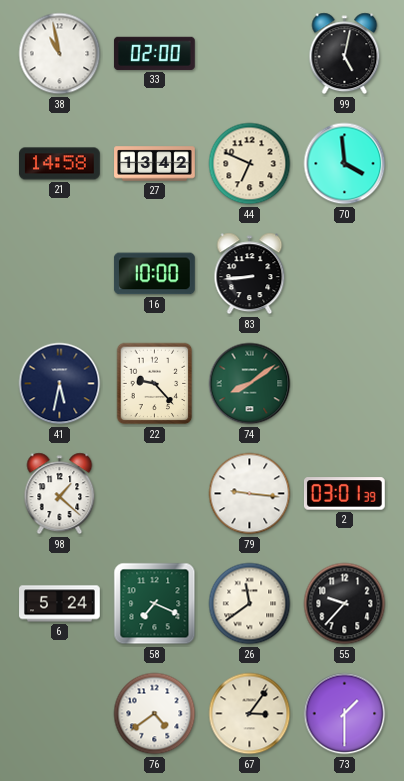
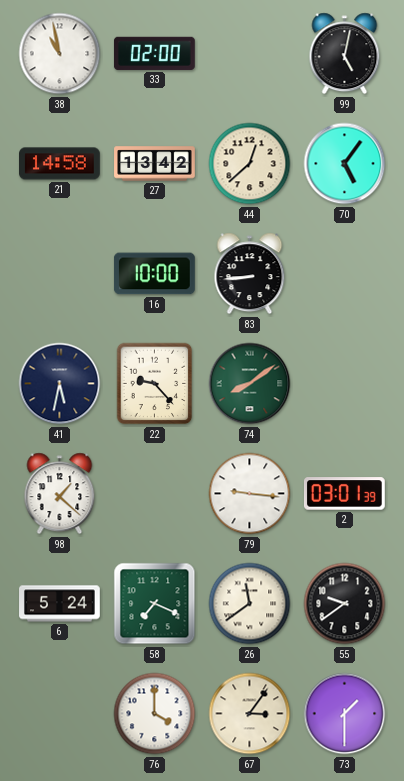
44: 6:49 -> 12:38 (250, 164)
70: 3:59 -> 5:06 (345, 164)
55: 9:37 -> 9:39 (345, 604)
76: 4:39 -> 4:00 (155, 714)
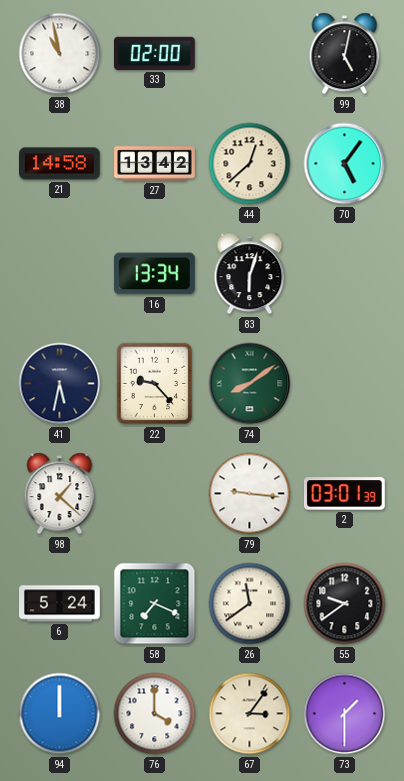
16: 10:00 -> 13:34 (154, 274)
83: 8:44 -> 6:03 (250, 274)
94: none -> 12:00 (60, 714)
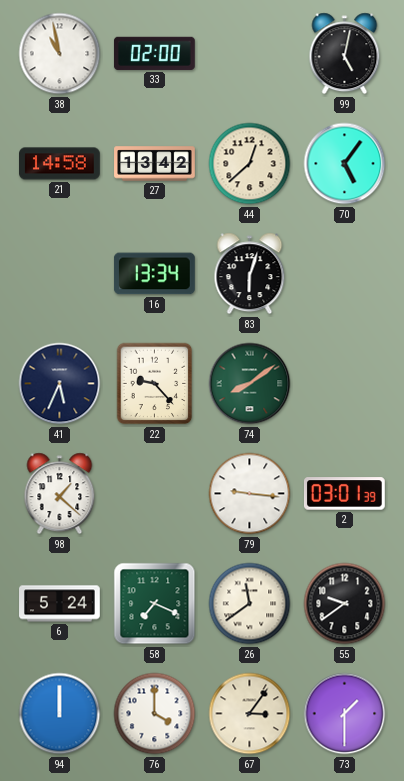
41: 5:32 -> 5:34 (60, 384)
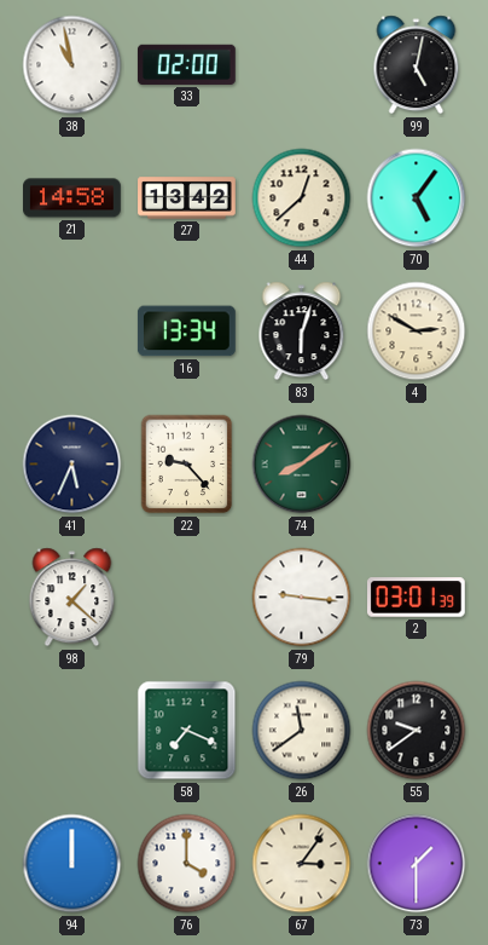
4: none -> 2:50 (417, 332)
6: 5:24 -> none (60, 604)
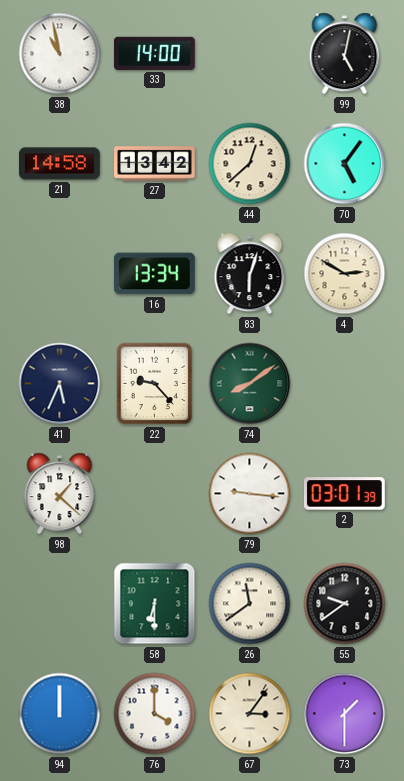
33: 02:00 -> 14:00 (154, 53)
58: 7:19 -> 6:30 (155, 604)
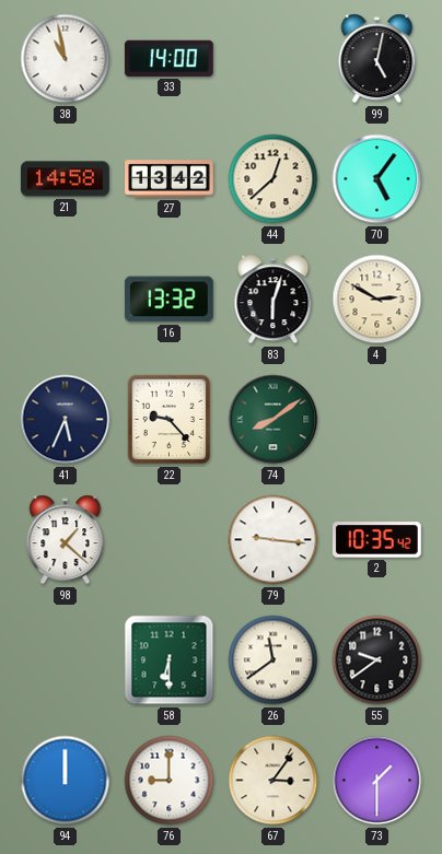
16: 13:34 -> 13:32 (168, 300)
2: 03:01 -> 10:35 (377, 540)
76: 4:00 -> 9:00 (170, 781)
